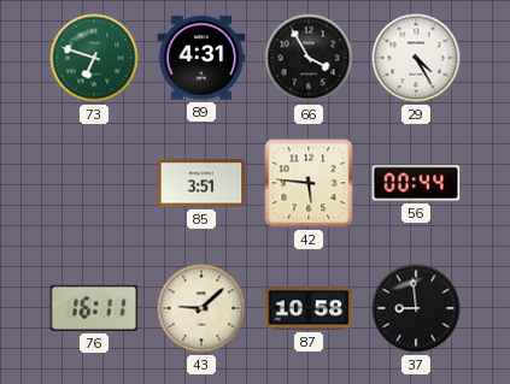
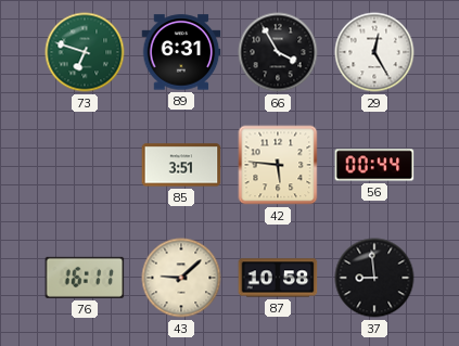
89: 4:31 -> 6:31 (181, 52)
29: 4:25 -> 12:25 (374, 52)
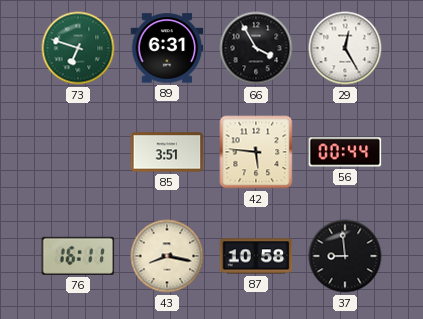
43: 9:08 -> 8:17 (167, 256)
